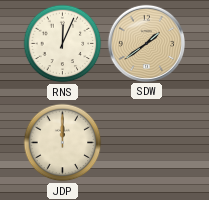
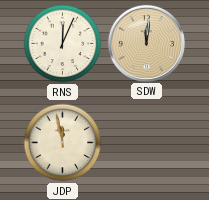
SDW: 1:39 -> 12:01 (146, 43)
JDP: 12:00 -> 11:58 (63, 143)
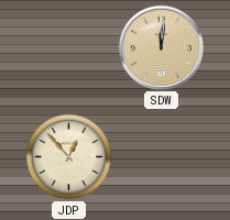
RNS: 12:04 -> none (63, 44)
JDP: 11:58 -> 12:53 (69, 157)
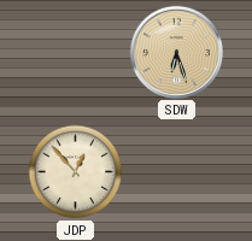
SDW: 12:01 -> 6:27 (176, 52)
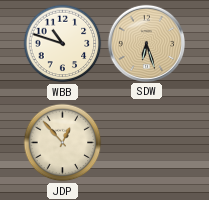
WBB: none -> 10:48 (63, 44)
